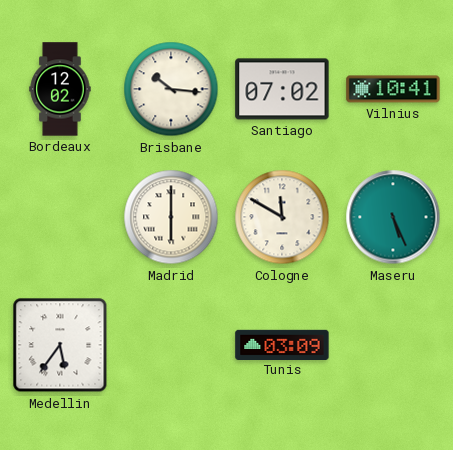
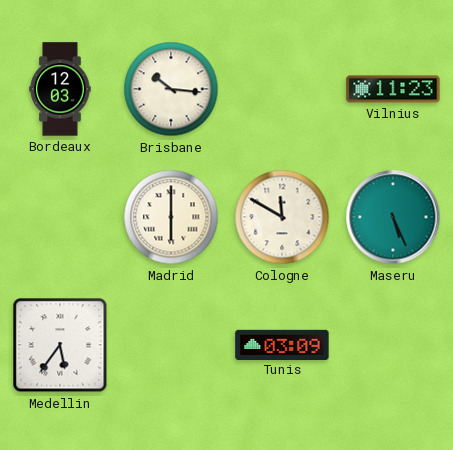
Bordeaux: 12:02 -> 12:03 (60, 89)
Santiago: 07:02 -> none (282, 89)
Vilnius: 10:41 -> 11:23 (393, 89)
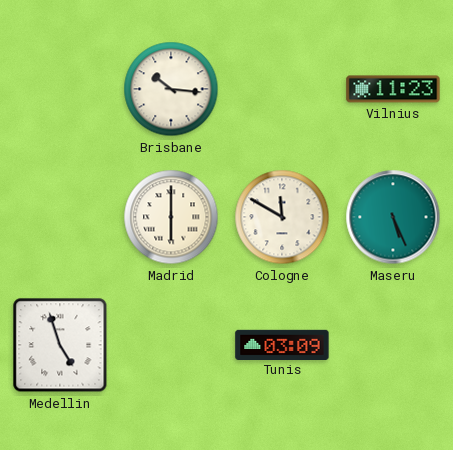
Bordeaux: 12:03 -> none (60, 89)
Medellin: 5:36 -> 4:57 (60, 345)
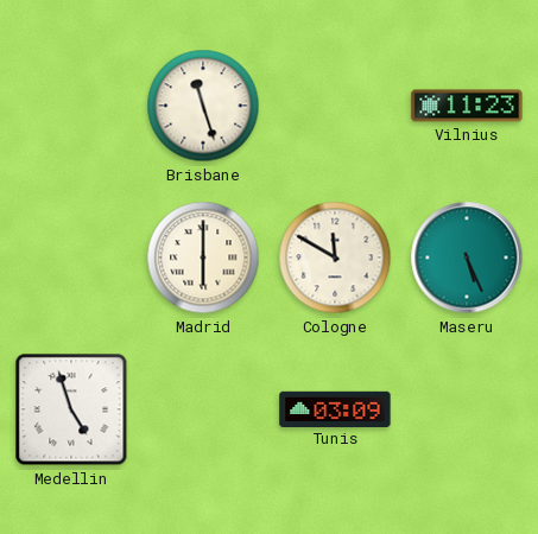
Brisbane: 10:16 -> 11:27 (203, 106)
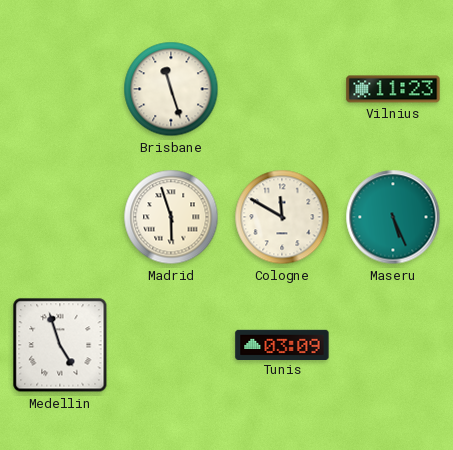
Madrid: 6:00 -> 5:57 (171, 217)
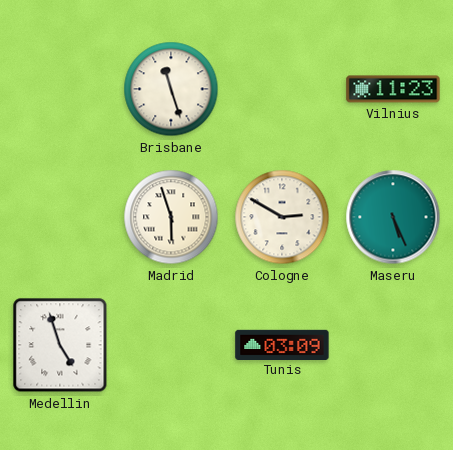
Cologne: 11:50 -> 2:50 (282, 217)
